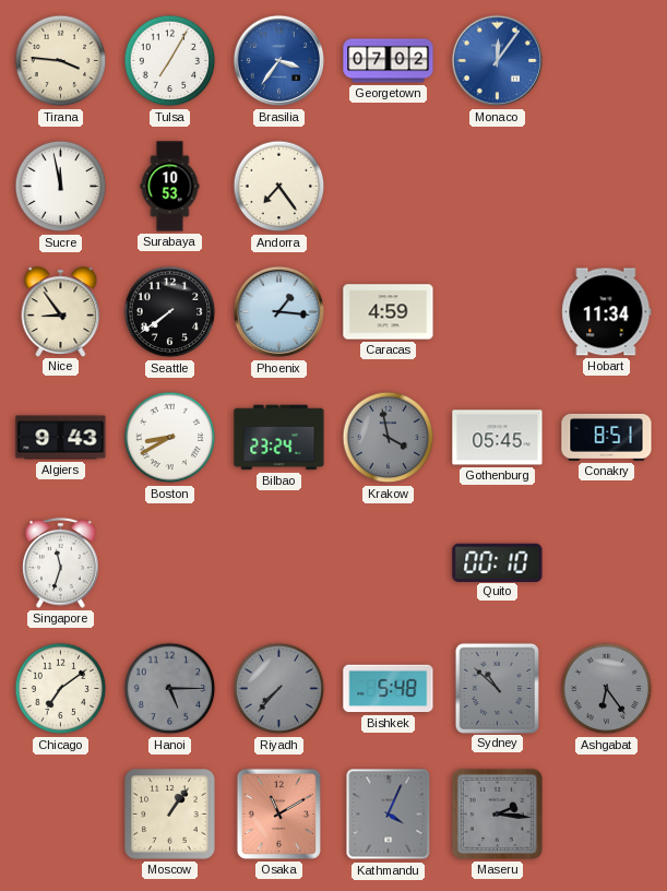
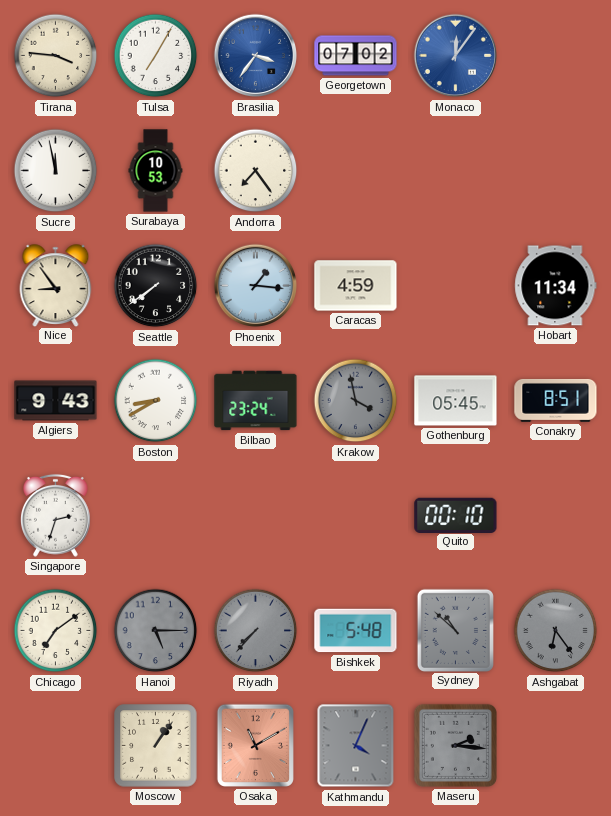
Singapore: 11:33 -> 2:33 (56, 515)
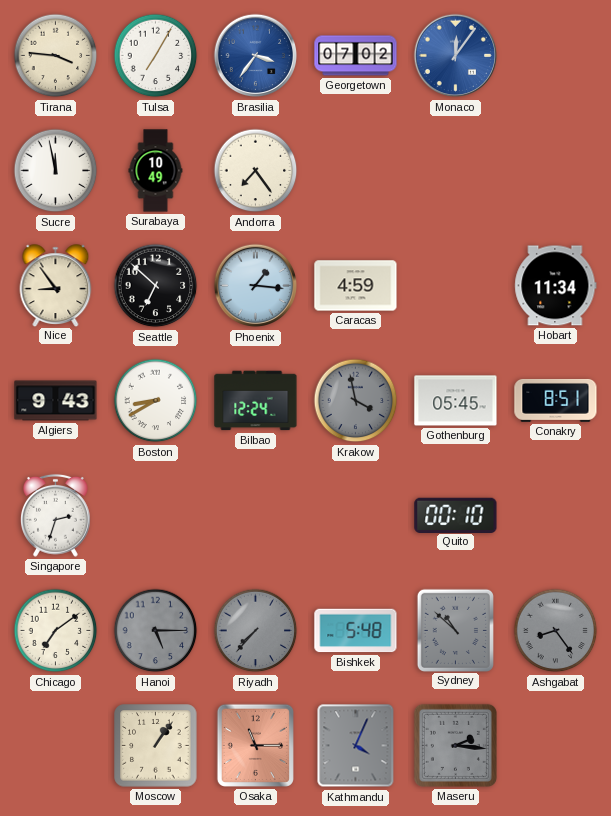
Surabaya: 10:53 -> 10:49 (156, 171)
Seattle: 7:39 -> 6:52 (156, 286)
Bilbao: 23:24 -> 12:24 (256, 401)
Ashgabat: 6:24 -> 8:24 (556, 631)
Osaka: 11:10 -> 11:15 (255, 745)
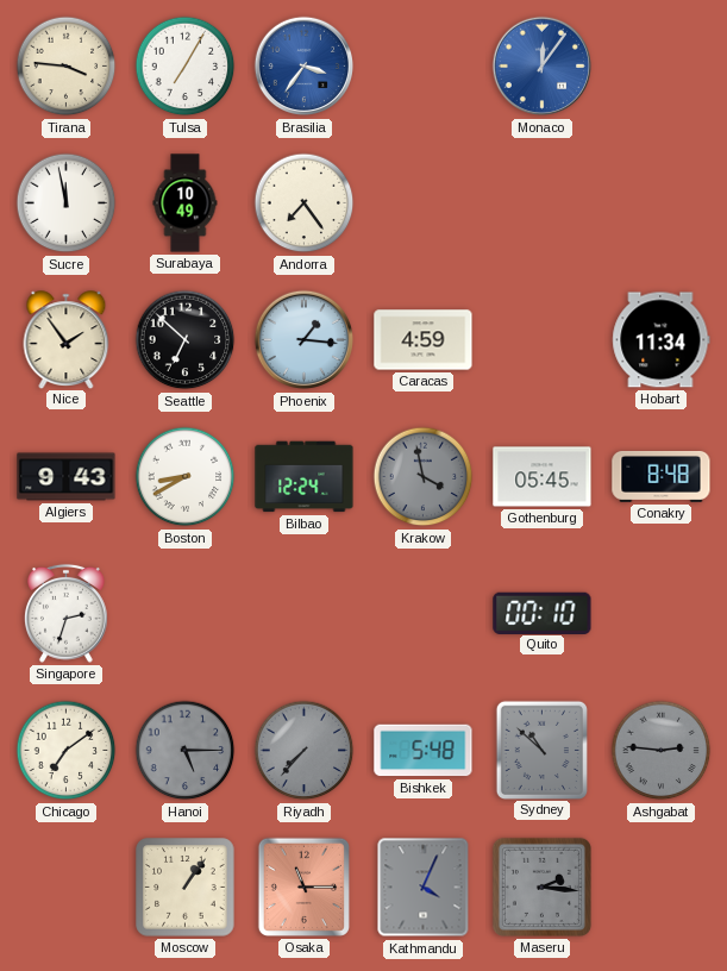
Georgetown: 07:02 -> none (356, 56)
Nice: 8:54 -> 1:54 (67, 339)
Conakry: 8:51 -> 8:48 (662, 476)
Ashgabat: 8:24 -> 2:46 (662, 751)
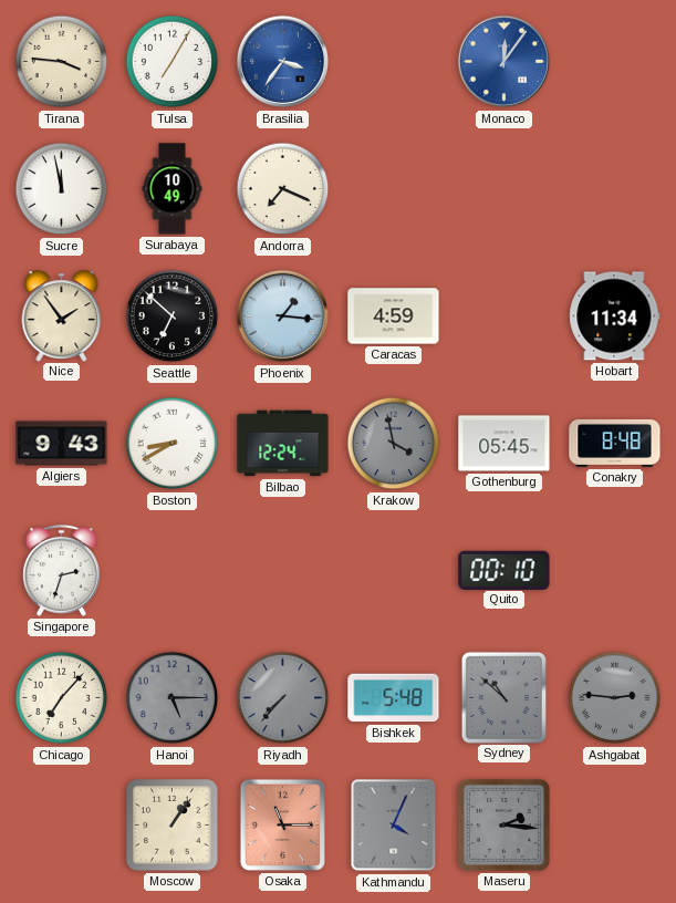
Andorra: 7:24 -> 7:19 (283, 189)
Chicago: 7:09 -> 7:07 (62, 698)
